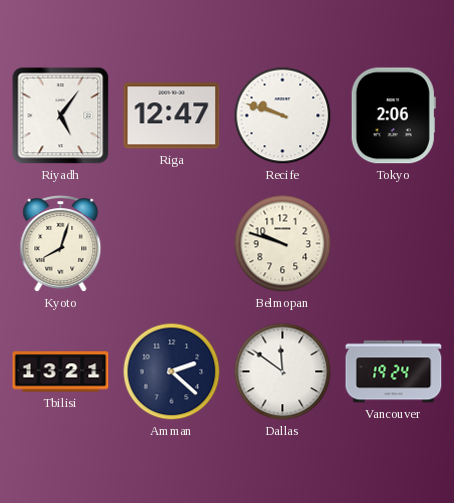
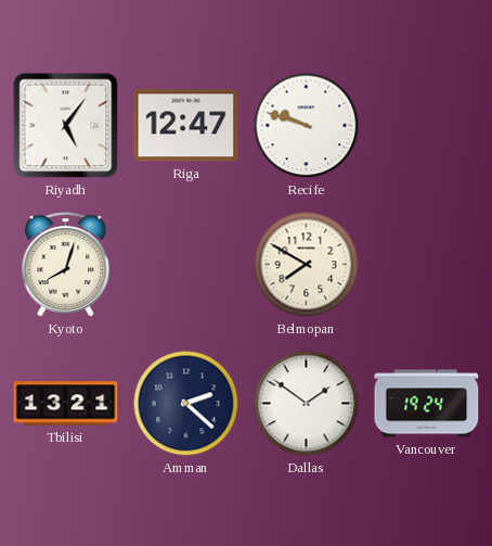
Tokyo: 2:06 -> none (393, 116)
Belmopan: 9:48 -> 7:50 (307, 265)
Dallas: 11:51 -> 1:51 (307, 404)
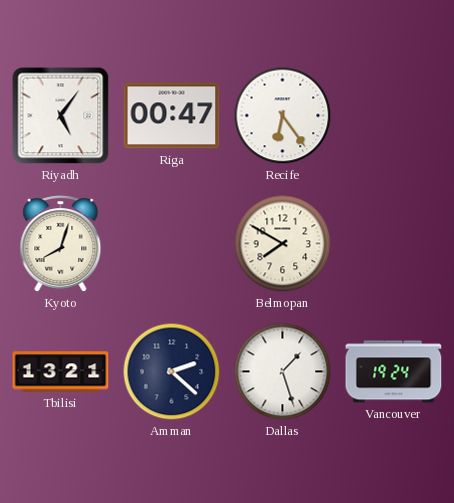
Riga: 12:47 -> 00:47 (172, 116)
Recife: 9:48 -> 6:24 (283, 116)
Dallas: 1:51 -> 1:27 (283, 372)
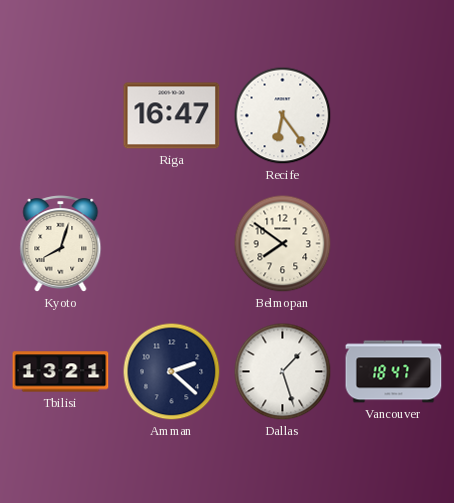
Riyadh: 5:06 -> none (61, 116)
Riga: 00:47 -> 16:47 (172, 116)
Belmopan: 7:50 -> 7:51 (283, 244)
Vancouver: 19:24 -> 18:47 (394, 372)
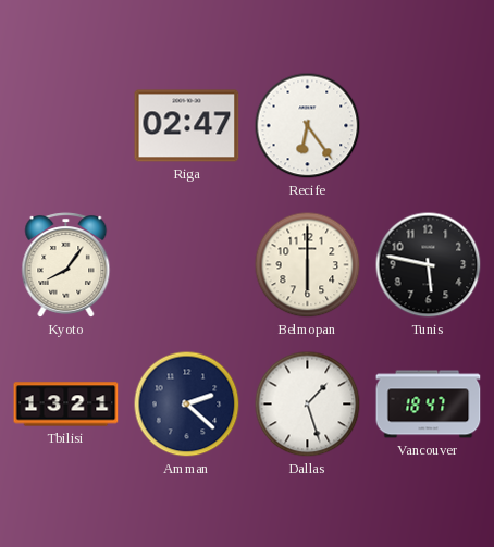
Riga: 16:47 -> 02:47 (187, 126)
Kyoto: 8:03 -> 8:06 (66, 265)
Belmopan: 7:51 -> 6:00 (308, 265)
Tunis: none -> 5:47 (429, 265)
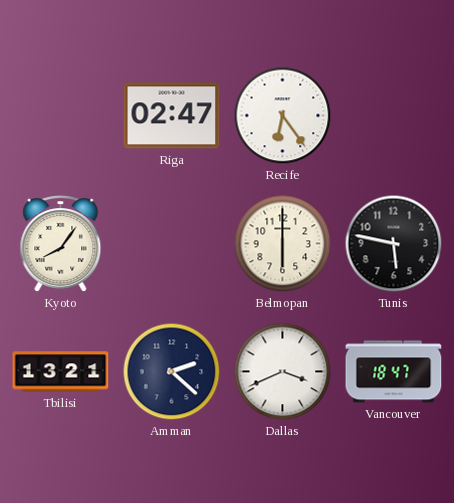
Dallas: 1:27 -> 3:41 (283, 372)
